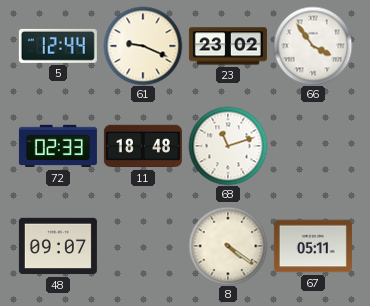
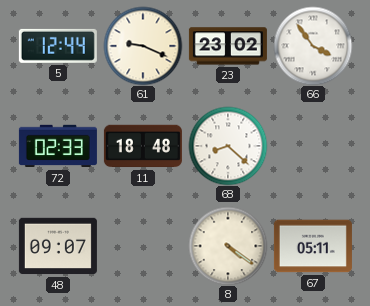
68: 11:12 -> 8:22 (228, 146)
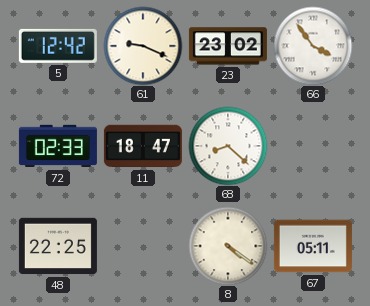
5: 12:44 -> 12:42 (58, 46)
11: 18:48 -> 18:47 (143, 146)
48: 09:07 -> 22:25 (58, 246)
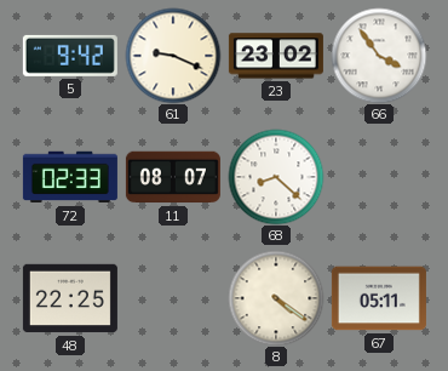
5: 12:42 -> 9:42 (70, 56)
11: 18:47 -> 08:07 (173, 177)
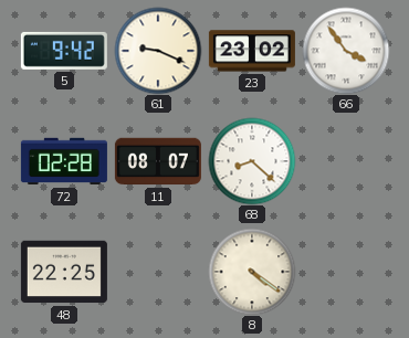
72: 02:33 -> 02:28 (64, 161)
67: 05:11 -> none (379, 298)
